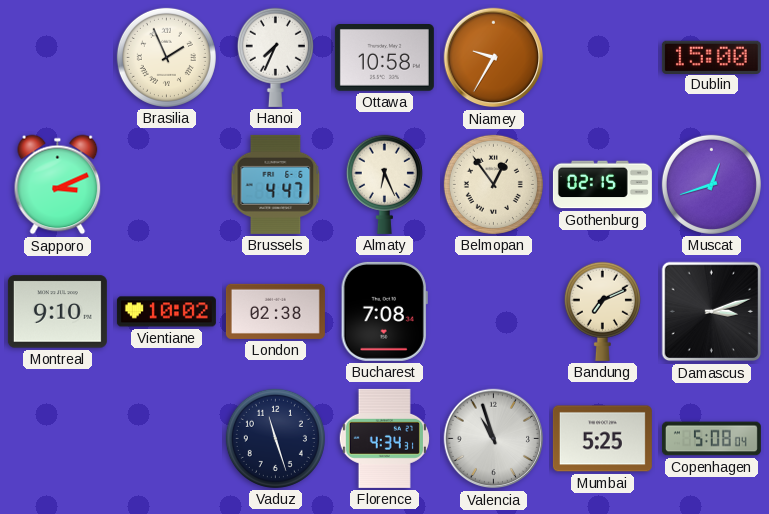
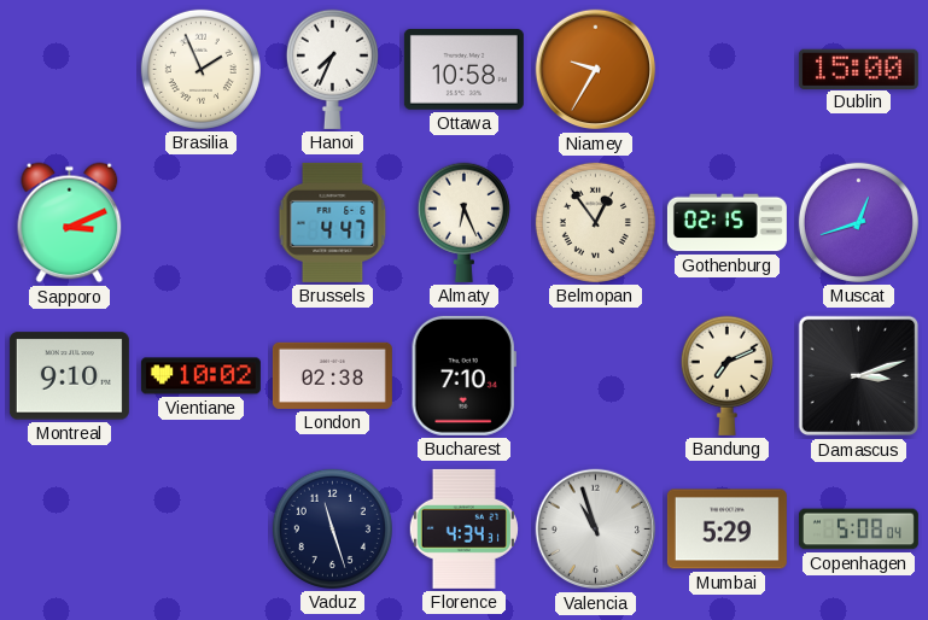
Bucharest: 7:08 -> 7:10 (463, 375)
Mumbai: 5:25 -> 5:29 (726, 530)
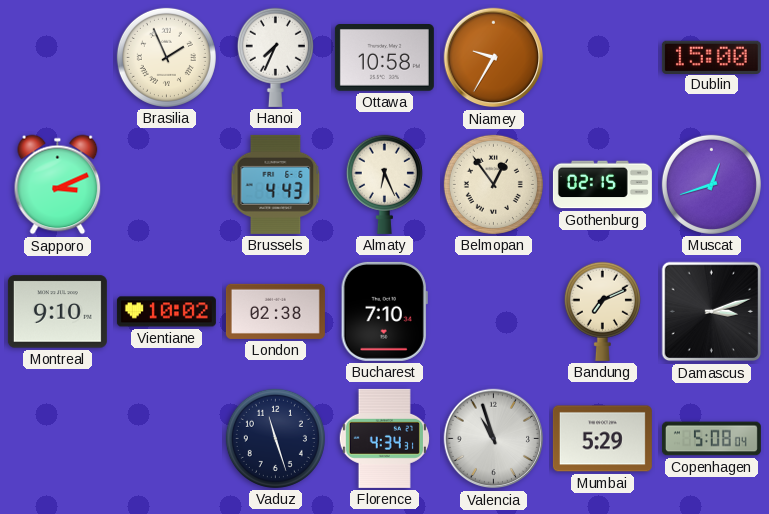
Brussels: 4:47 -> 4:43 (276, 184)
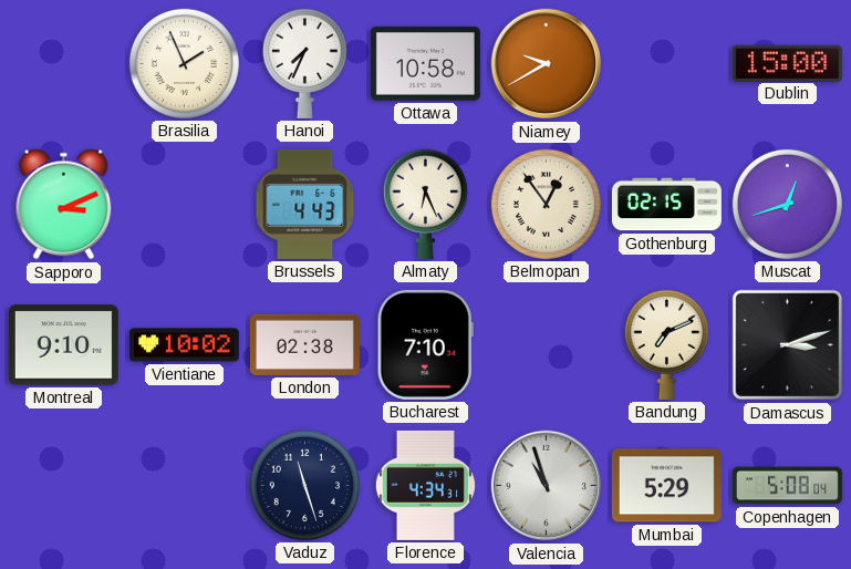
Niamey: 9:35 -> 9:40 (547, 64)
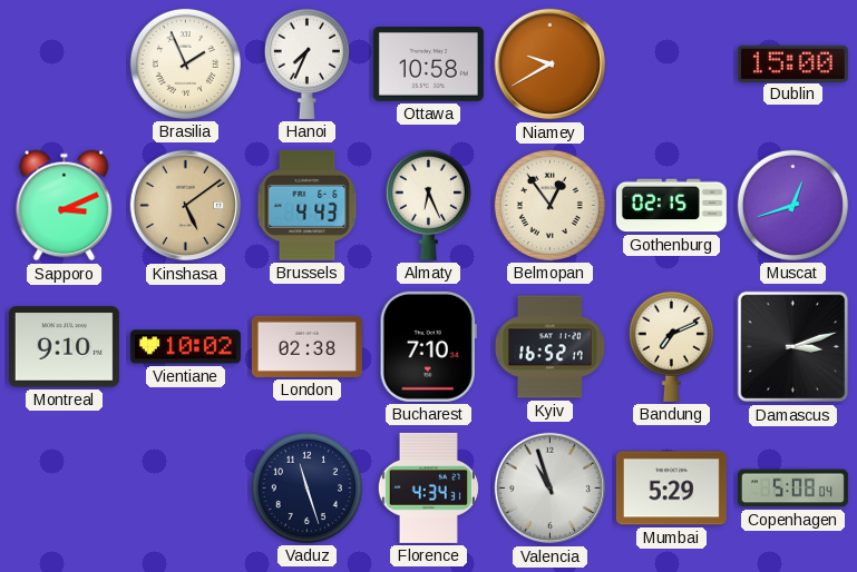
Kinshasa: none -> 5:09 (186, 206)
Kyiv: none -> 16:52 (549, 347)
